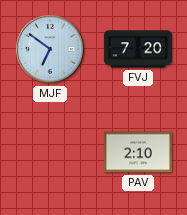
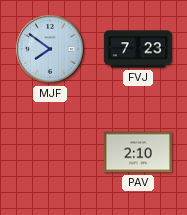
MJF: 6:51 -> 7:51 (51, 50)
FVJ: 7:20 -> 7:23 (138, 49)
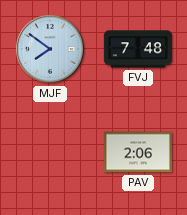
FVJ: 7:23 -> 7:48 (138, 49)
PAV: 2:10 -> 2:06 (138, 152)
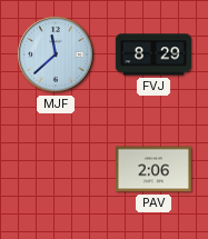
MJF: 7:51 -> 11:38 (57, 56)
FVJ: 7:48 -> 8:29 (153, 54)
